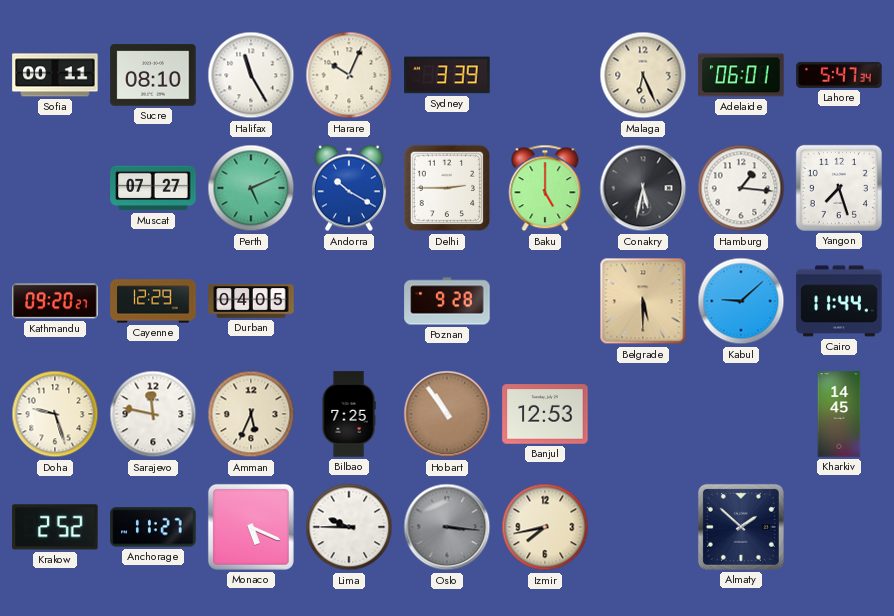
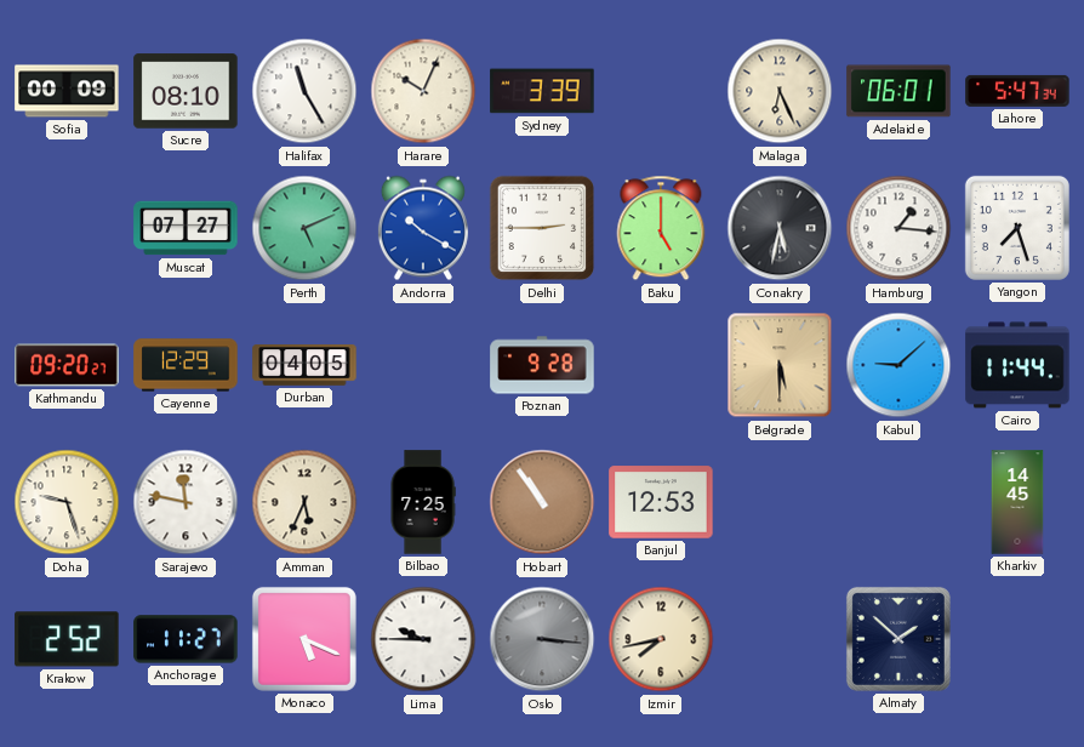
Sofia: 00:11 -> 00:09 (67, 91)
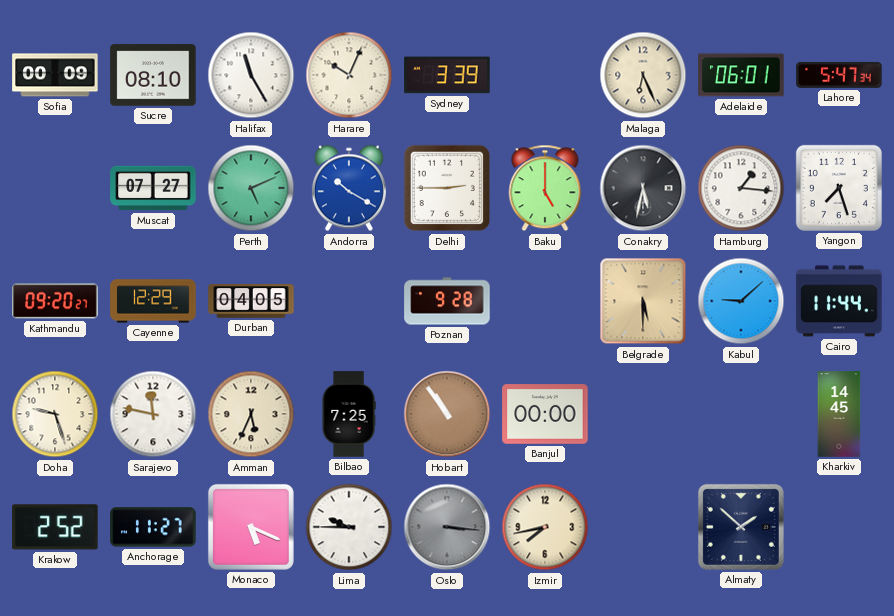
Banjul: 12:53 -> 00:00 (545, 414)
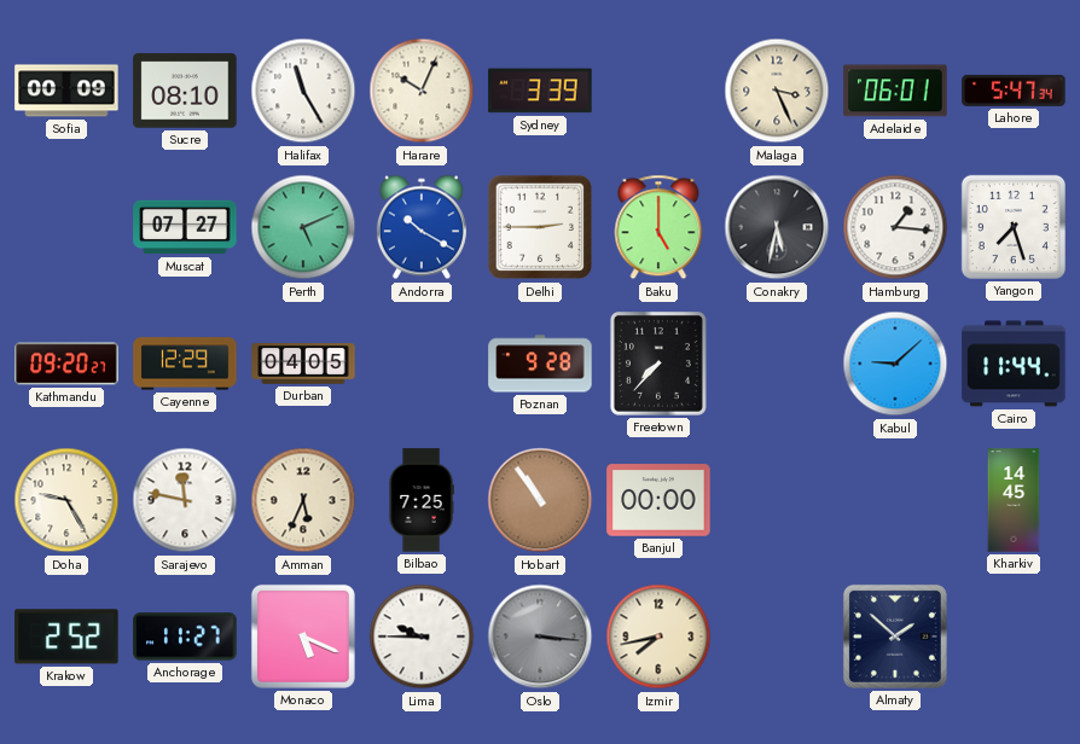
Malaga: 6:26 -> 3:26 (777, 91)
Freetown: none -> 7:37 (658, 364)
Belgrade: 5:30 -> none (643, 301)
Doha: 9:27 -> 9:25 (66, 500)
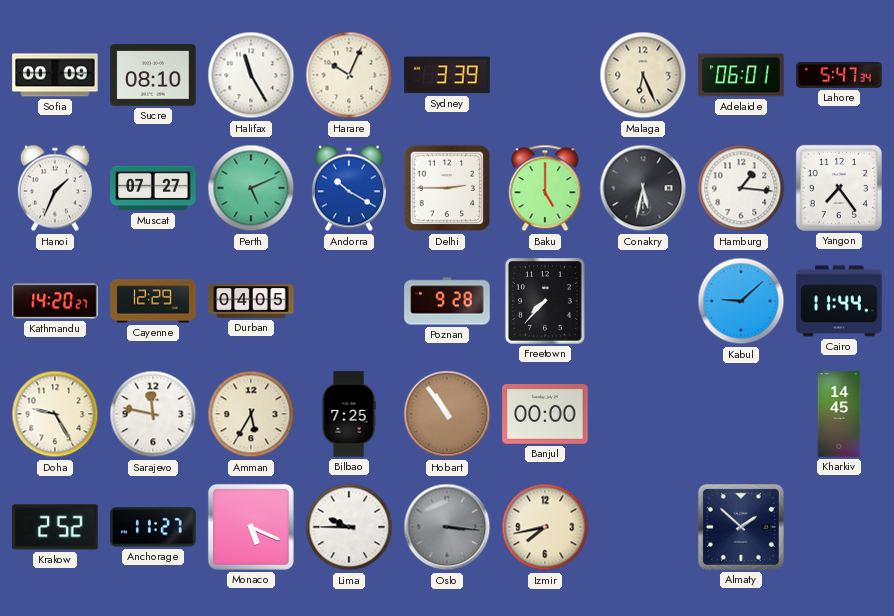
Malaga: 3:26 -> 6:26 (643, 75)
Hanoi: none -> 1:34 (55, 188)
Yangon: 7:27 -> 7:24 (839, 188)
Kathmandu: 09:20 -> 14:20 (55, 301)
Amman: 5:34 -> 5:35 (251, 414)
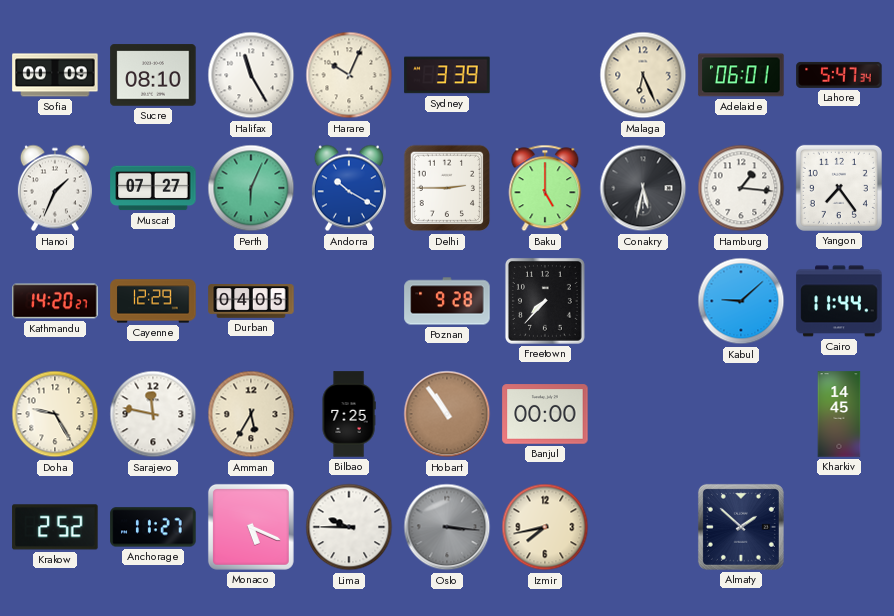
Perth: 5:11 -> 6:04 (251, 188)
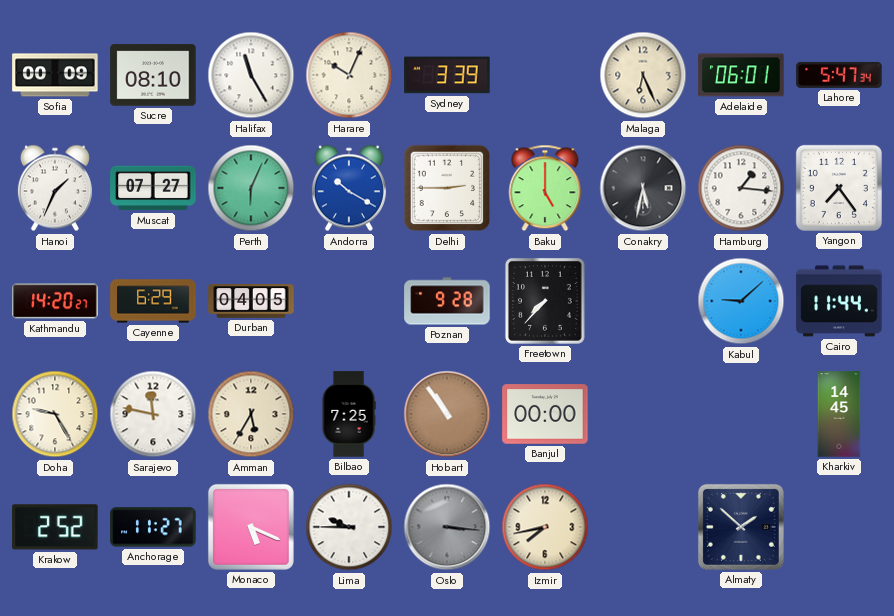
Cayenne: 12:29 -> 6:29 (153, 301)
